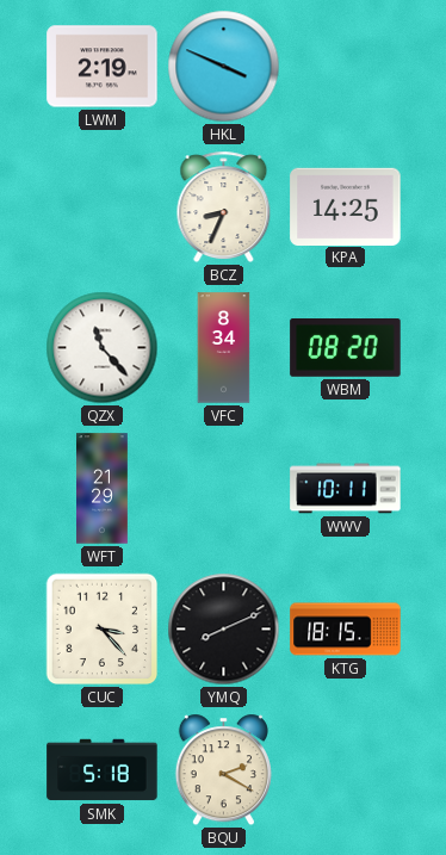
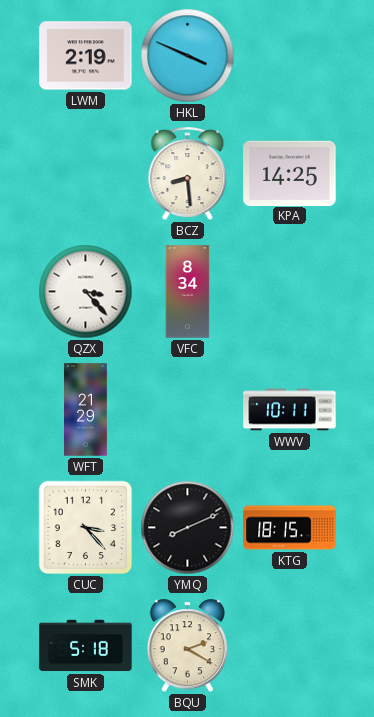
BCZ: 8:34 -> 8:29 (188, 174)
QZX: 11:23 -> 3:23 (86, 292)
WBM: 08:20 -> none (346, 348)
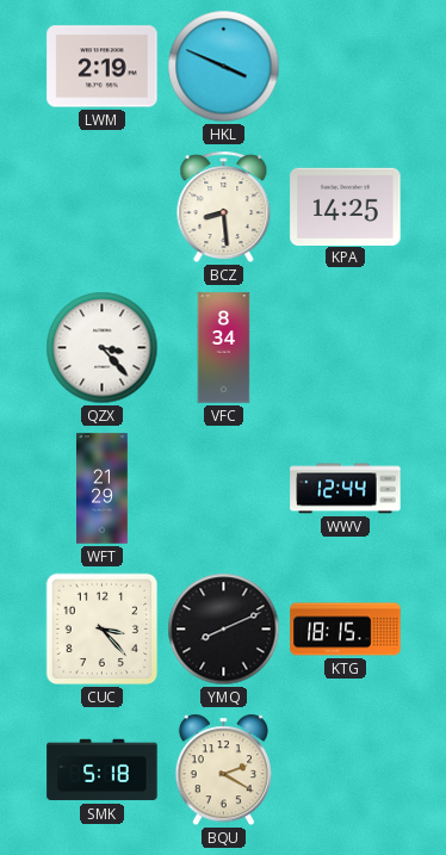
WWV: 10:11 -> 12:44 (346, 489)
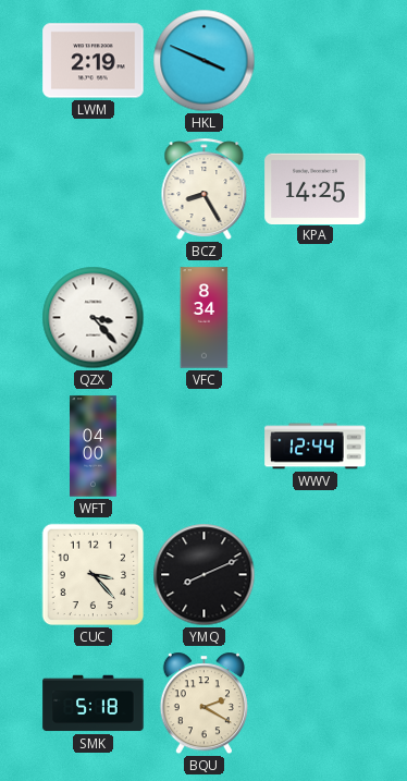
BCZ: 8:29 -> 8:25 (205, 190)
WFT: 21:29 -> 04:00 (94, 447)
KTG: 18:15 -> none (346, 630)
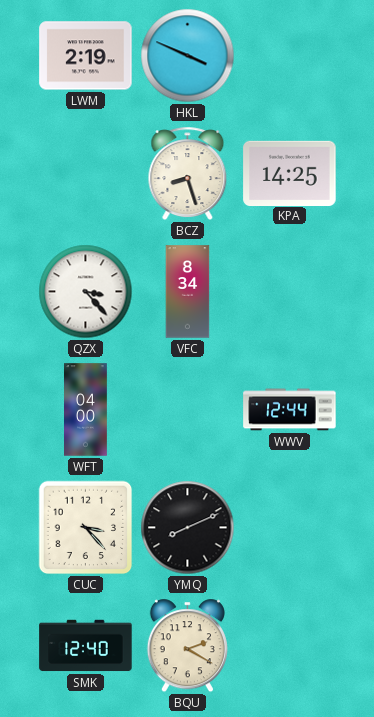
BCZ: 8:25 -> 8:27 (188, 174)
SMK: 5:18 -> 12:40 (86, 646)
